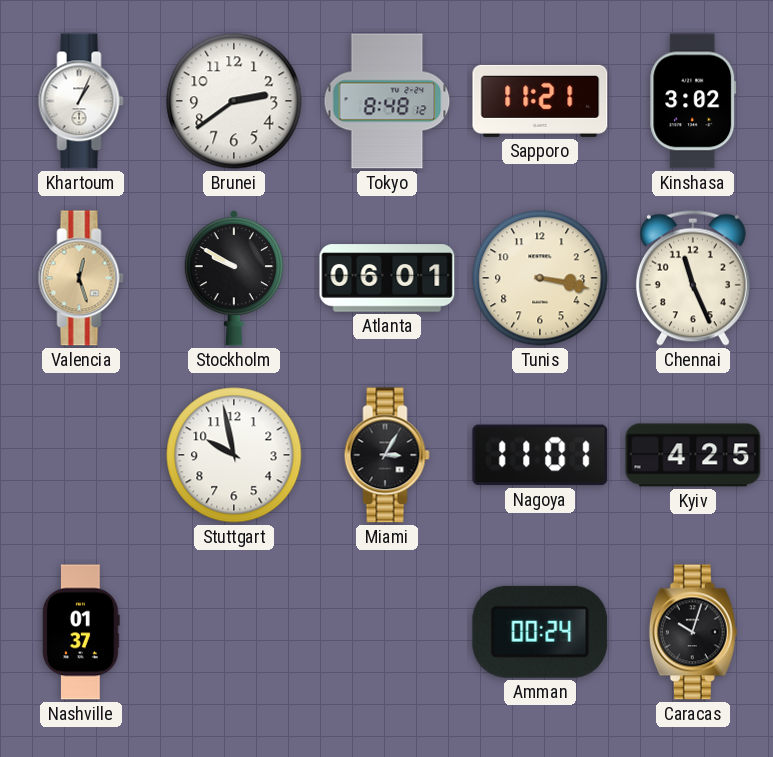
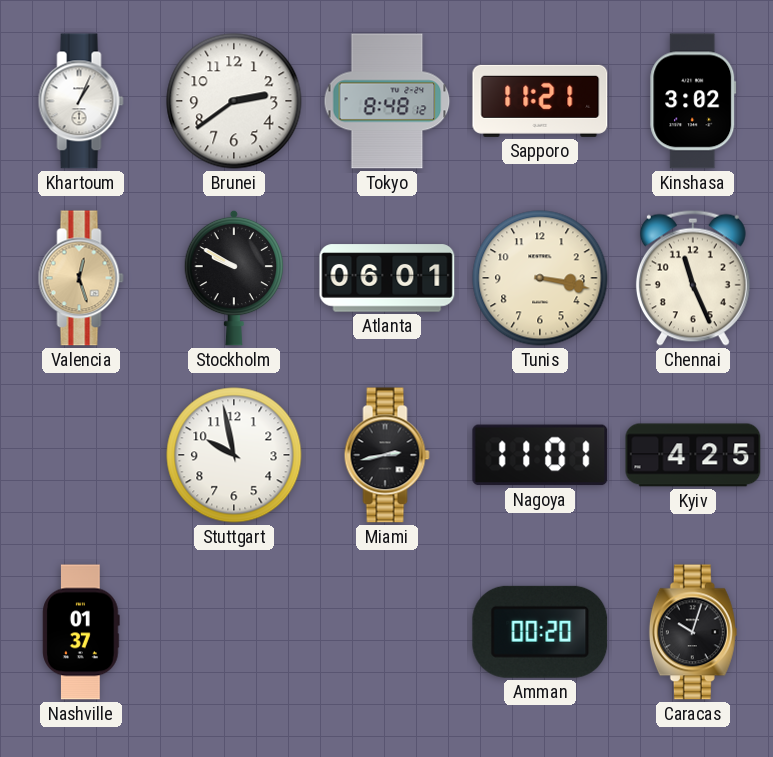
Miami: 3:05 -> 2:43 (387, 455)
Amman: 00:24 -> 00:20 (540, 632)
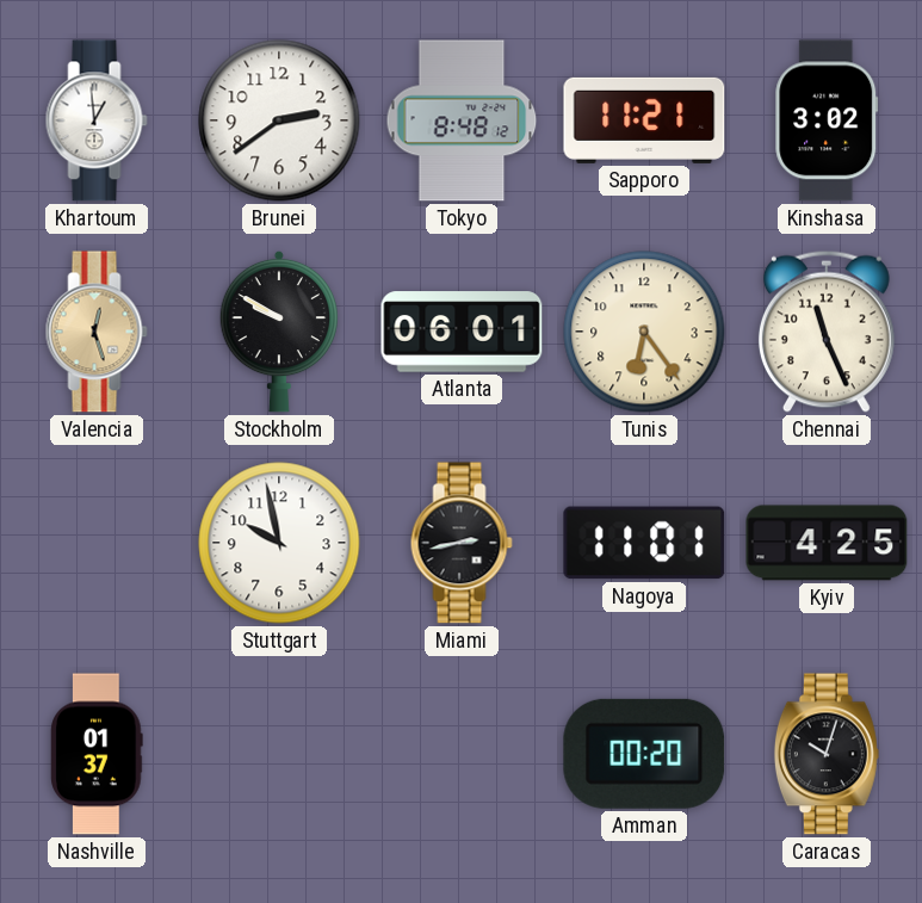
Khartoum: 1:04 -> 12:59 (97, 120)
Tunis: 3:17 -> 6:24 (644, 332)
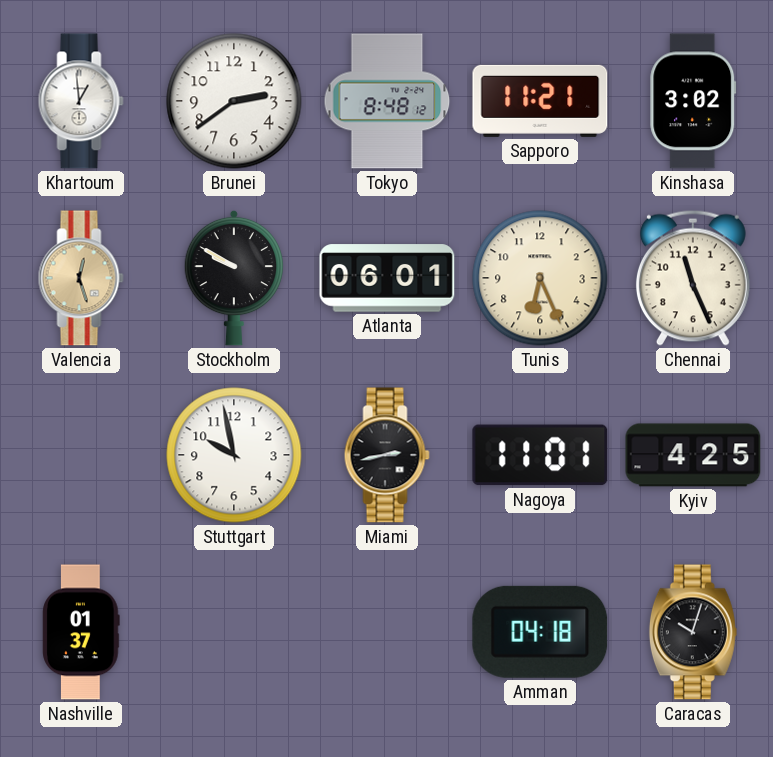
Tunis: 6:24 -> 6:26 (540, 278)
Amman: 00:20 -> 04:18 (540, 632)
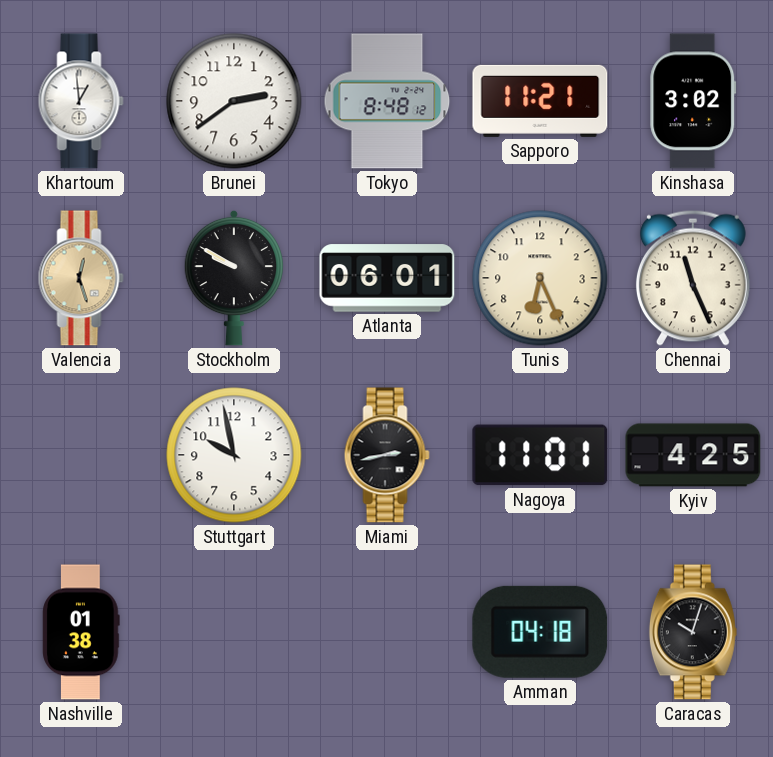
Nashville: 01:37 -> 01:38 (81, 632)
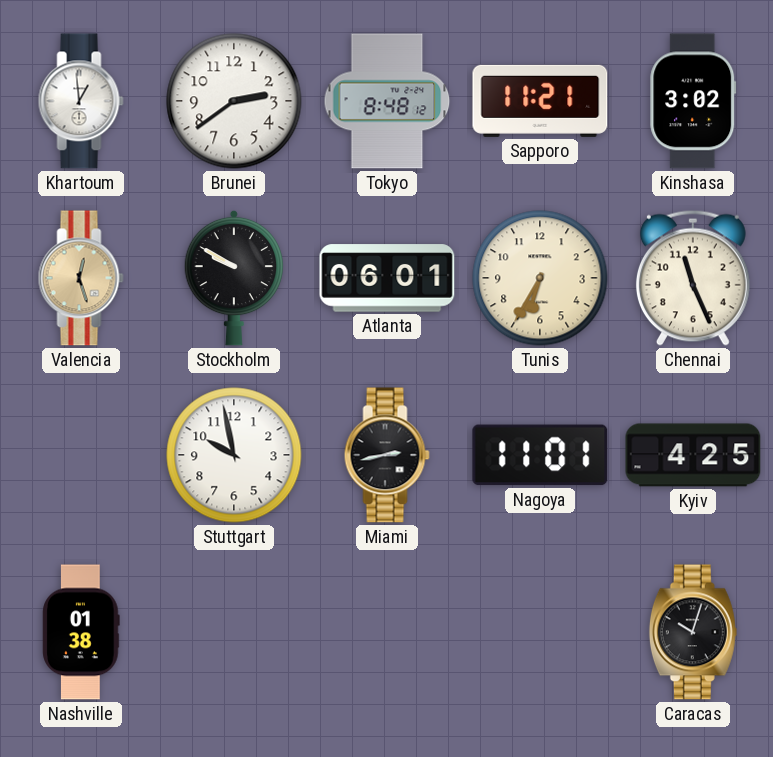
Tunis: 6:26 -> 6:35 (540, 278)
Amman: 04:18 -> none (540, 632)
